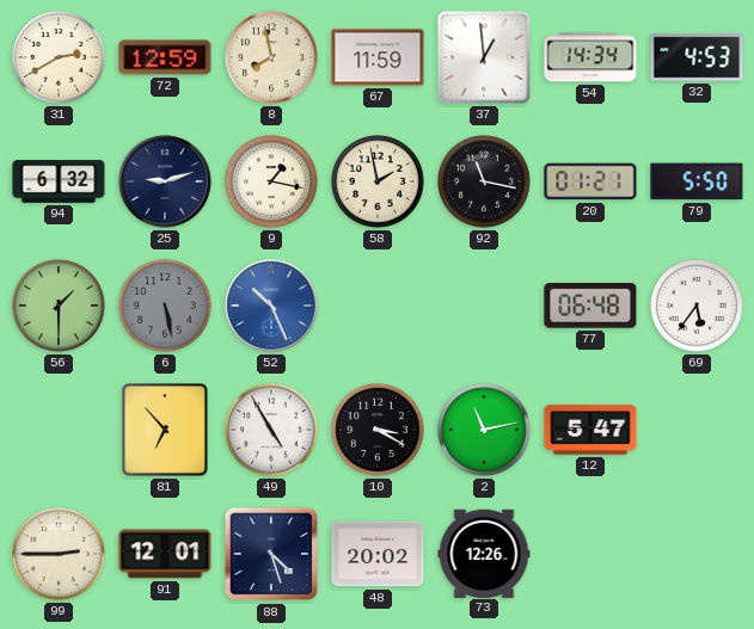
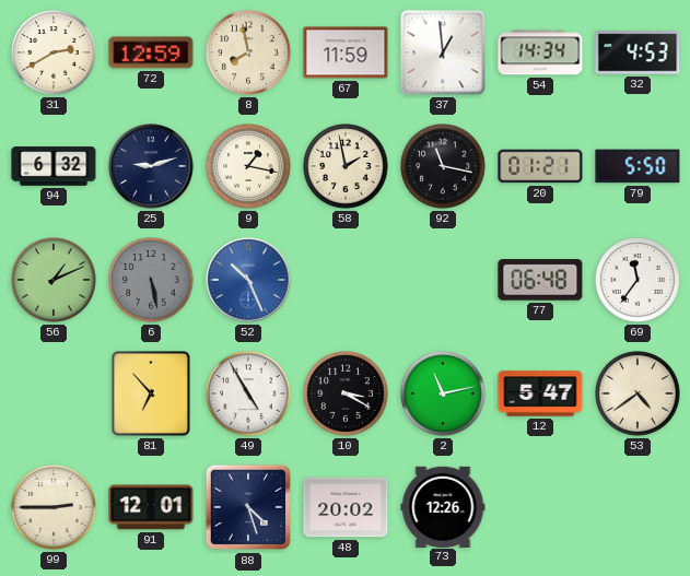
56: 1:30 -> 1:11 (55, 281)
69: 5:36 -> 11:36 (639, 281)
53: none -> 4:39 (639, 395)
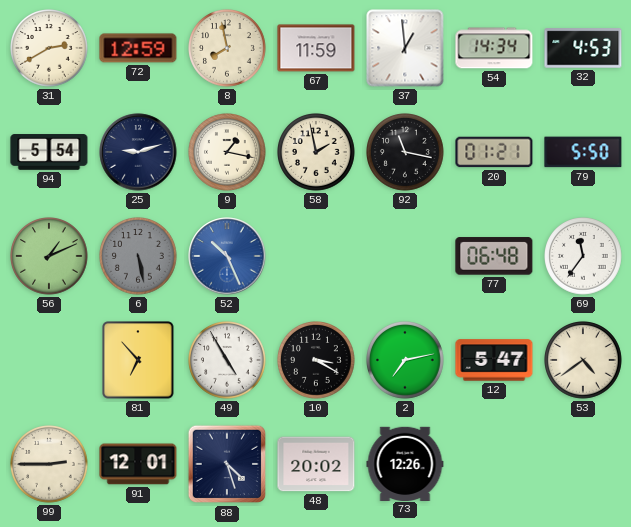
94: 6:32 -> 5:54 (49, 152)
2: 11:13 -> 7:13 (406, 361)
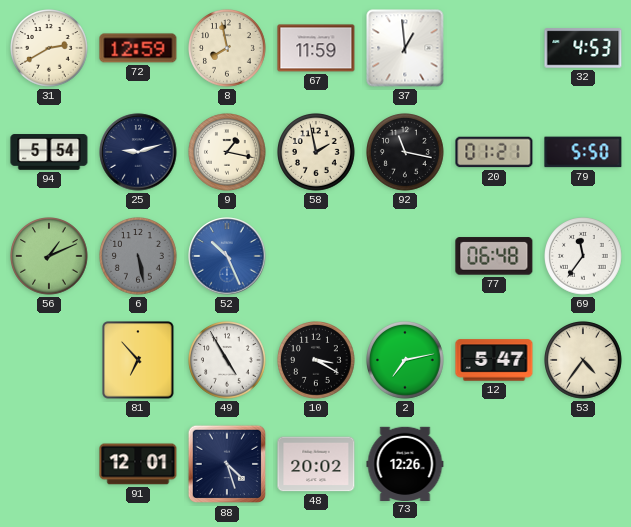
54: 14:34 -> none (494, 48)
53: 4:39 -> 4:36 (584, 361)
99: 2:45 -> none (50, 465)
